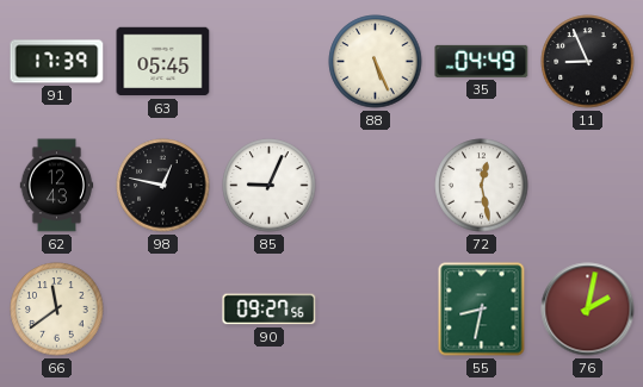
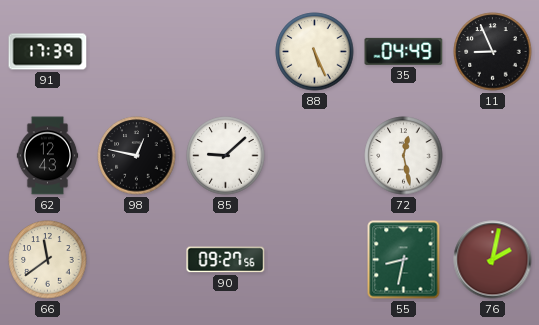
63: 05:45 -> none (163, 62)
85: 9:04 -> 9:08 (226, 156)
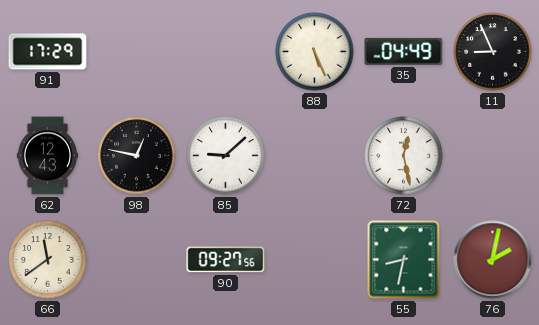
91: 17:39 -> 17:29 (48, 52)
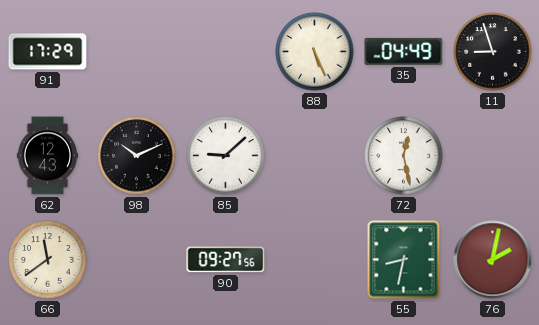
11: 8:56 -> 8:57 (493, 52)
98: 12:47 -> 10:11 (137, 156)
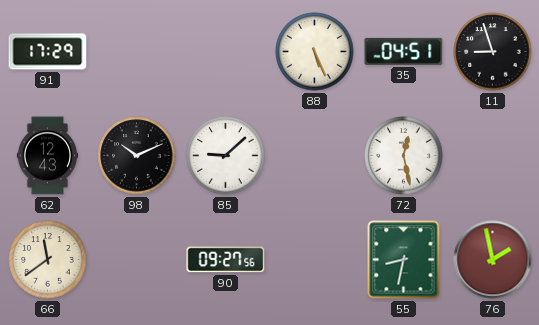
35: 04:49 -> 04:51 (404, 51)
76: 2:02 -> 1:58 (493, 260)
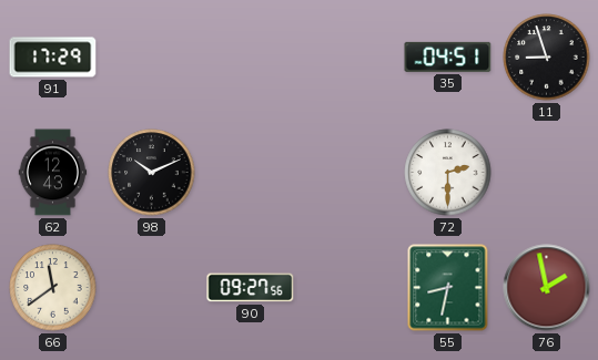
88: 5:26 -> none (315, 52)
85: 9:08 -> none (226, 156)
72: 12:28 -> 2:30 (448, 173)
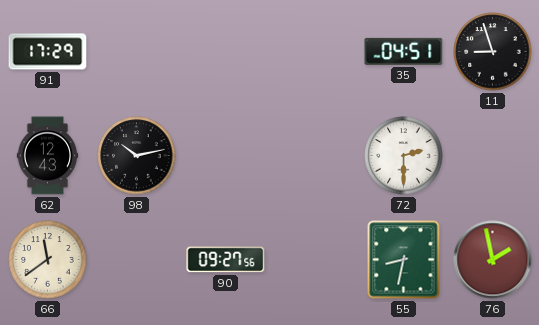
98: 10:11 -> 10:13 (137, 156)
